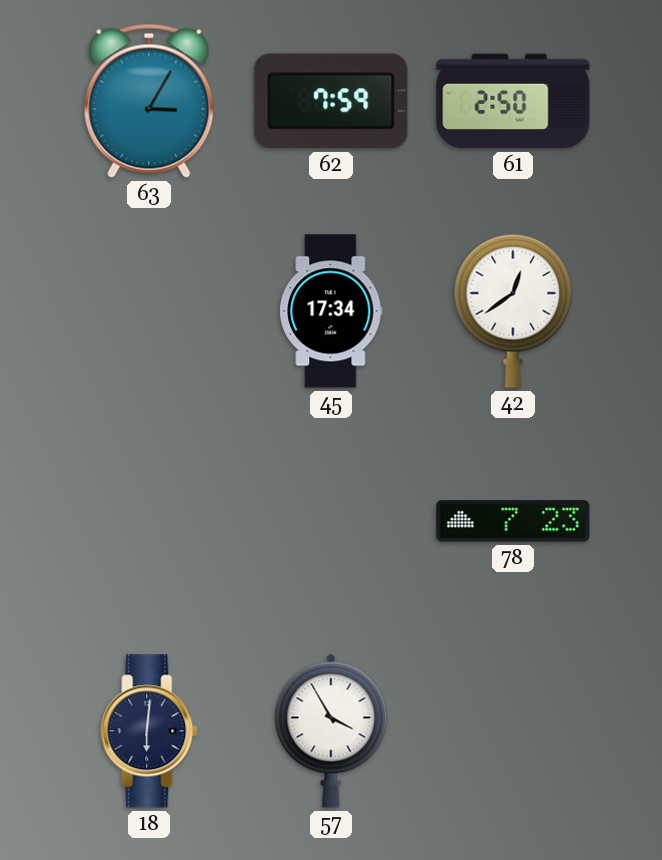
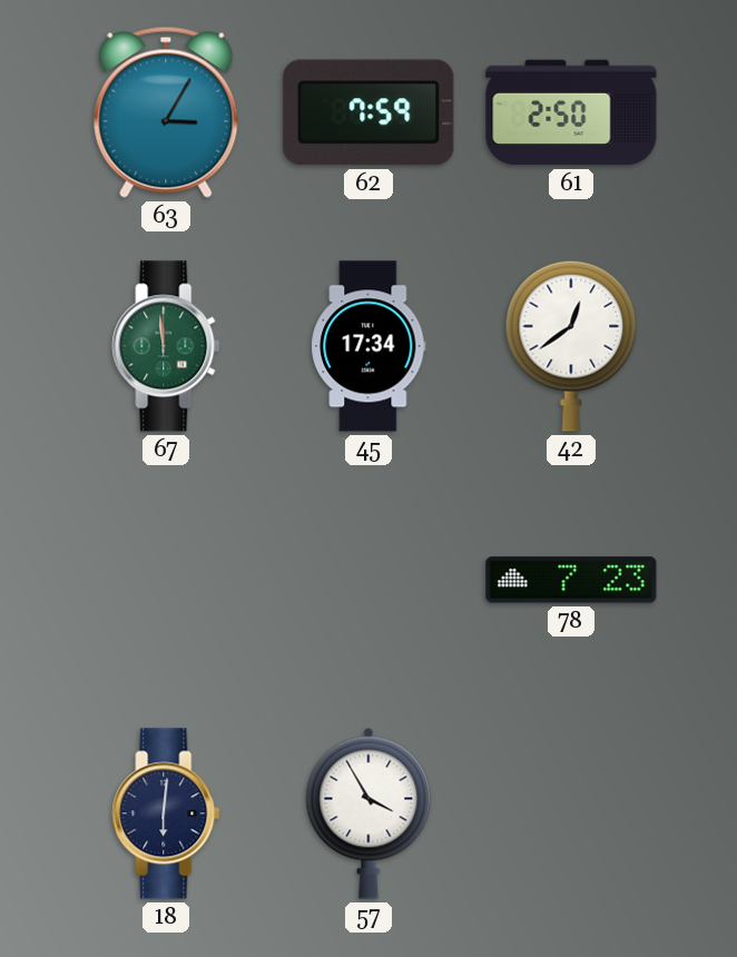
67: none -> 11:59 (166, 346)
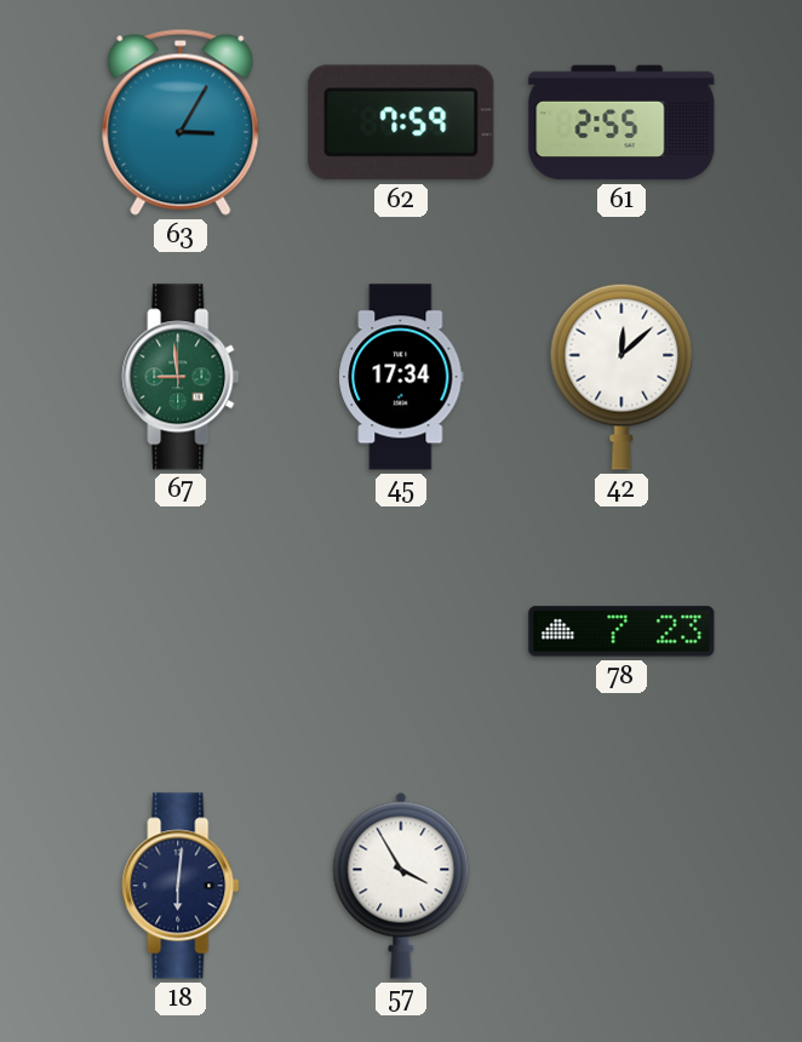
61: 2:50 -> 2:55 (621, 122)
67: 11:59 -> 8:59 (181, 377)
42: 12:39 -> 12:08 (621, 377)
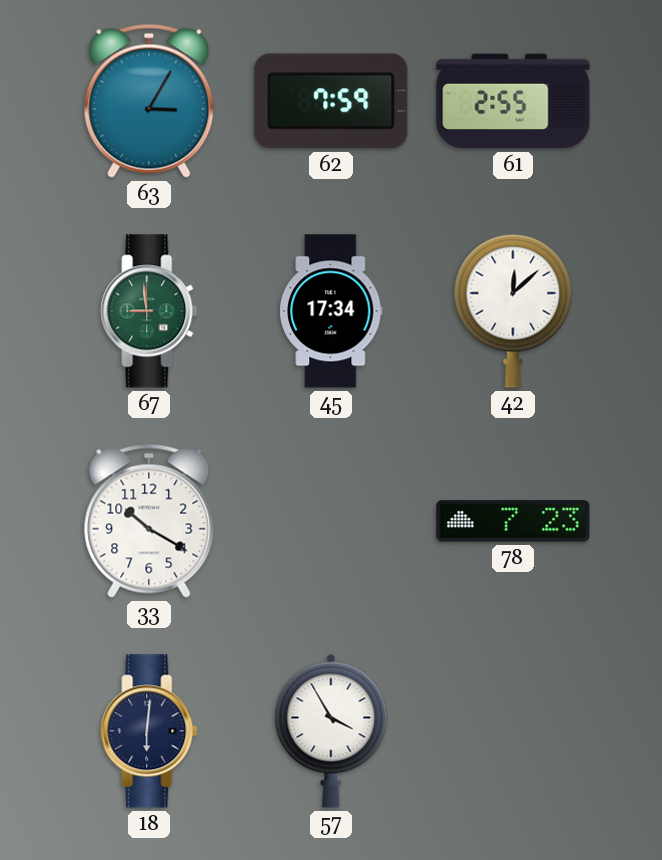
33: none -> 10:20 (149, 521)
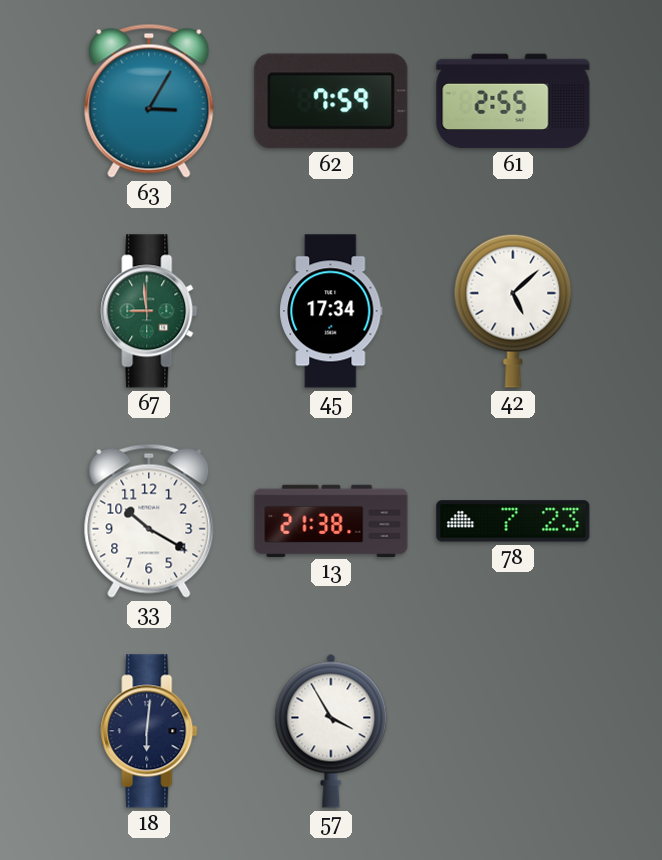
42: 12:08 -> 5:08 (513, 311)
13: none -> 21:38 (331, 520)
